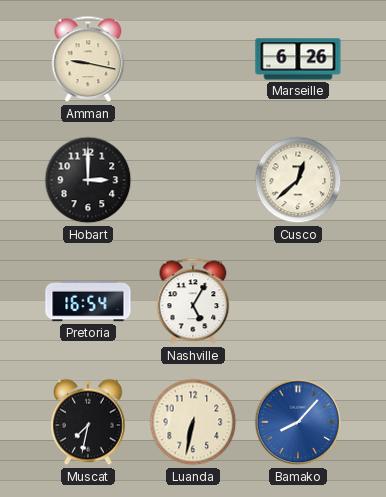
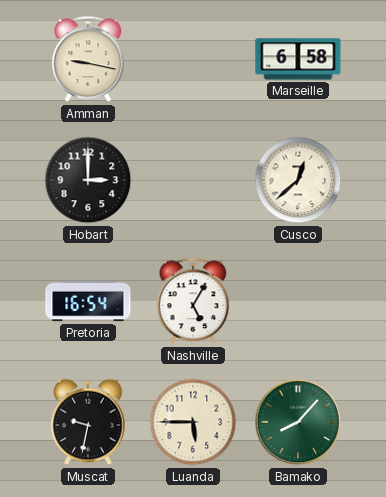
Marseille: 6:26 -> 6:58 (298, 59)
Muscat: 7:32 -> 9:32 (88, 422)
Luanda: 6:32 -> 5:45 (193, 422)
Bamako dial: blue -> green (298, 422)
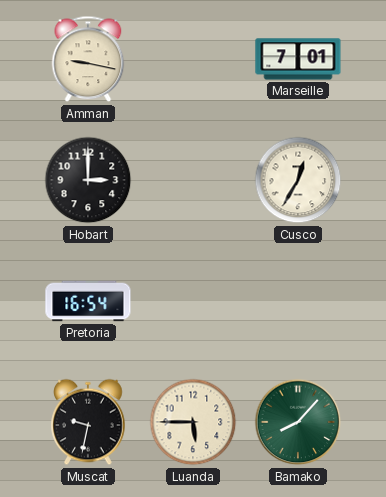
Marseille: 6:58 -> 7:01 (298, 59)
Cusco: 12:38 -> 12:35 (298, 180)
Nashville: 5:05 -> none (193, 301)
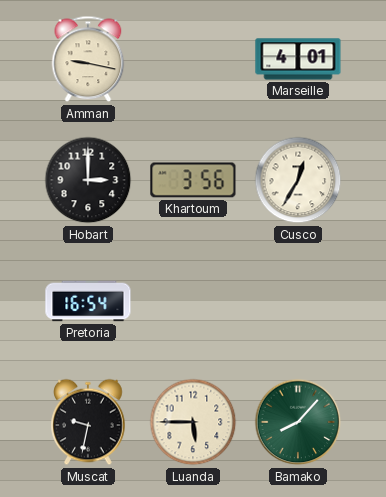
Marseille: 7:01 -> 4:01 (298, 59)
Khartoum: none -> 3:56 (193, 180)
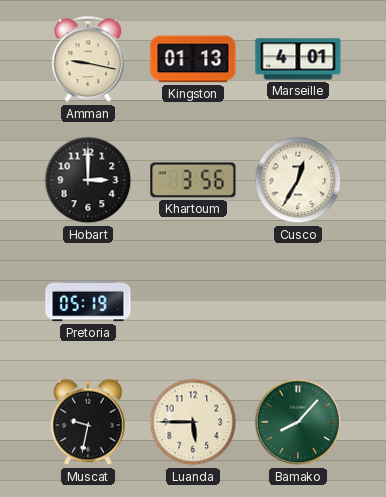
Kingston: none -> 01:13 (193, 59)
Pretoria: 16:54 -> 05:19 (88, 301)
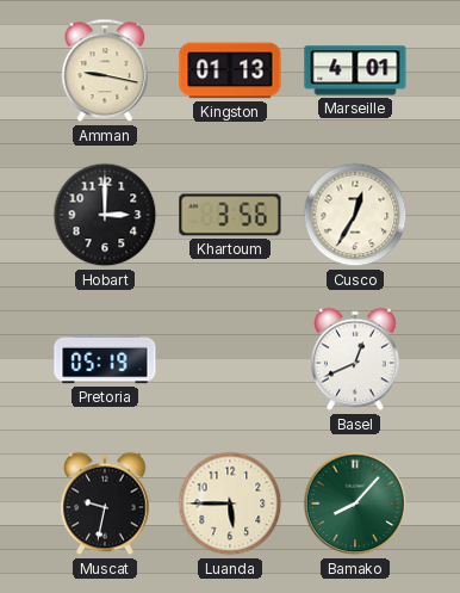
Basel: none -> 12:41 (355, 359)
